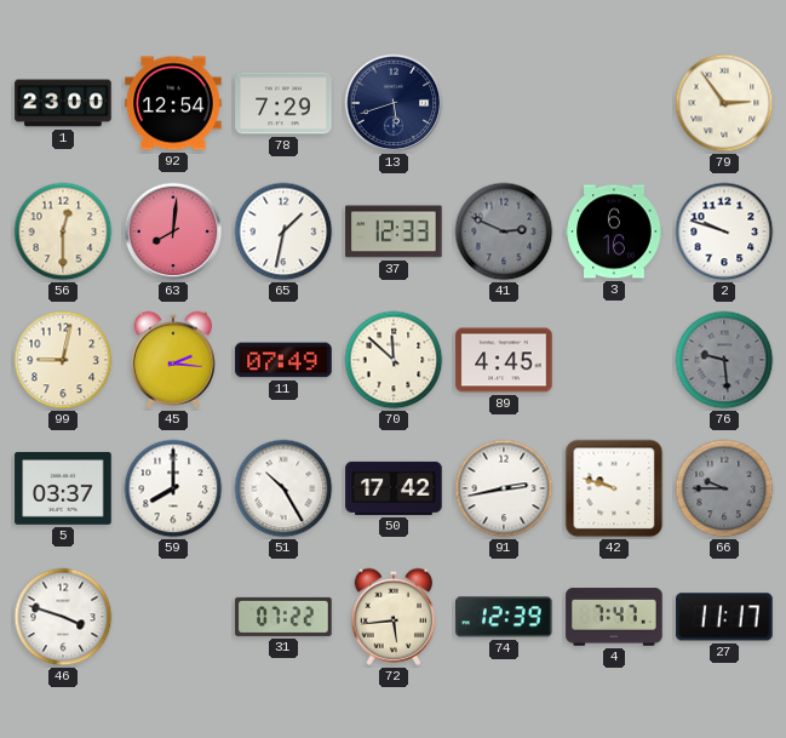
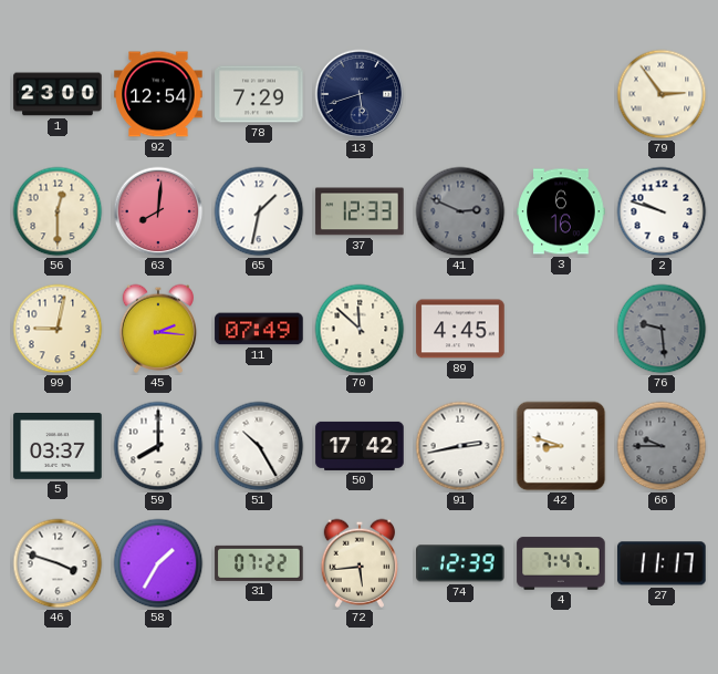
42: 9:48 -> 8:48 (561, 446)
58: none -> 1:35 (158, 563)
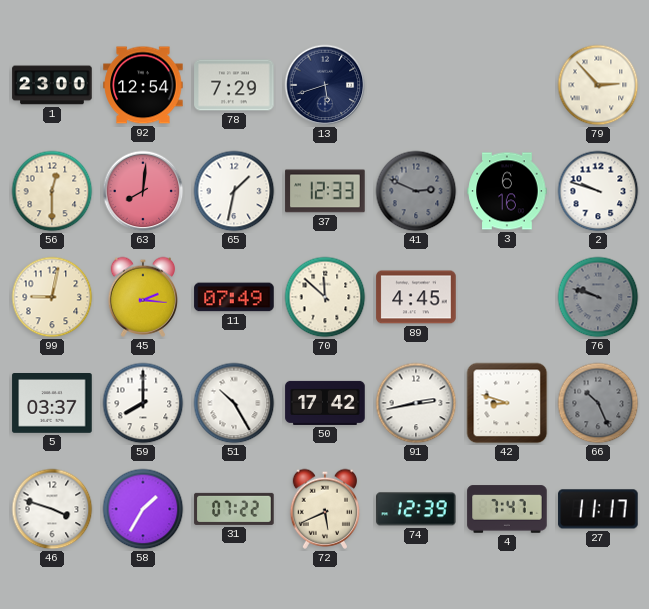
79: 2:54 -> 2:53 (598, 85)
76: 9:29 -> 9:48 (598, 297)
66: 9:45 -> 10:26 (598, 403)
72: 5:44 -> 5:41 (324, 509)
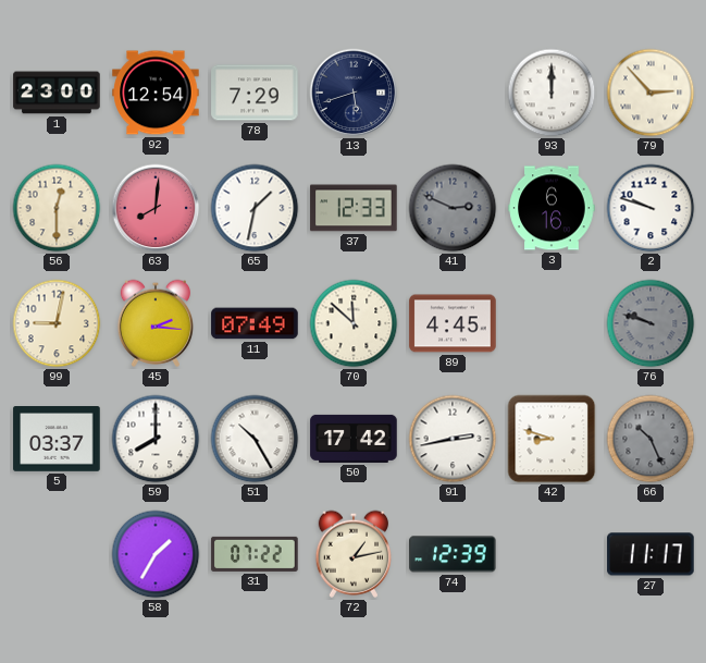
93: none -> 12:00 (552, 93)
46: 3:48 -> none (52, 509)
72: 5:41 -> 1:13 (352, 554)
4: 7:47 -> none (507, 509)
